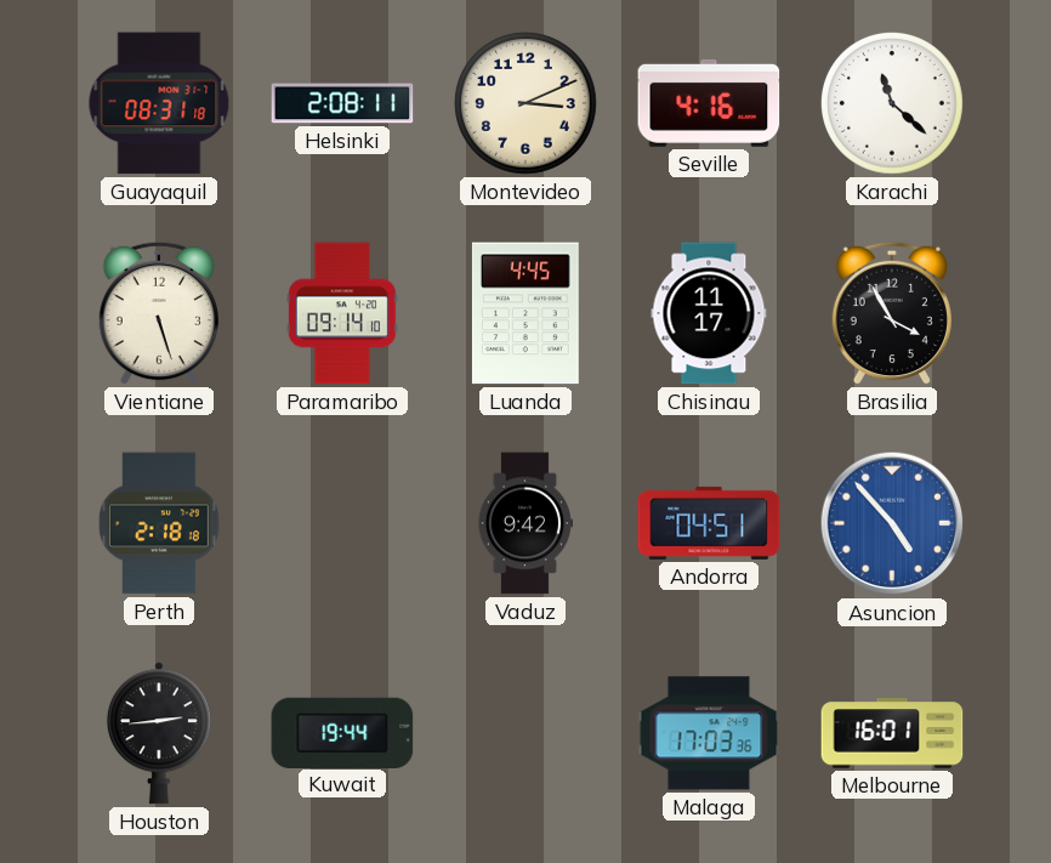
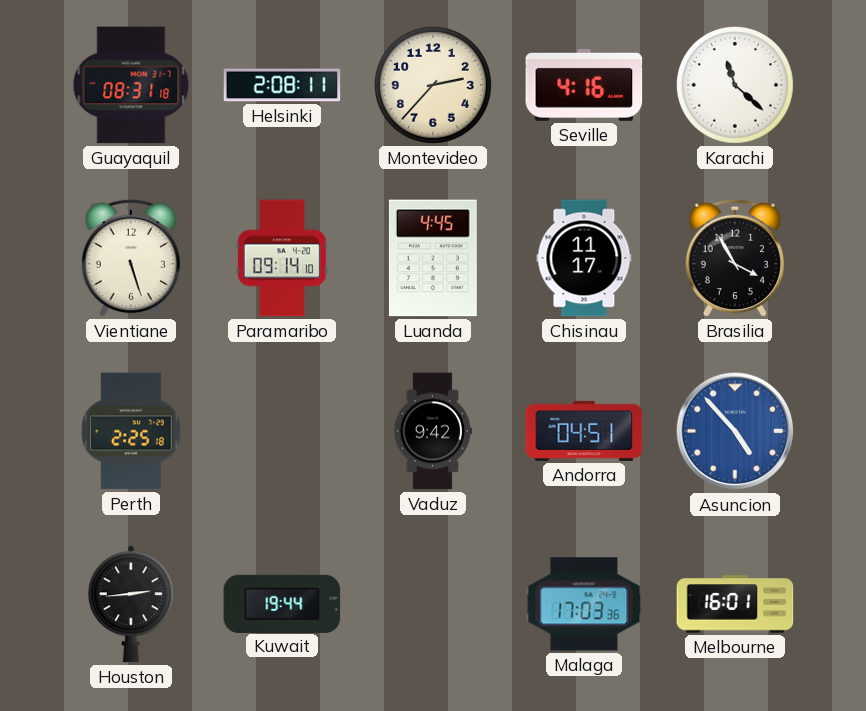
Montevideo: 3:11 -> 2:37 (433, 85)
Perth: 2:18 -> 2:25 (131, 431)
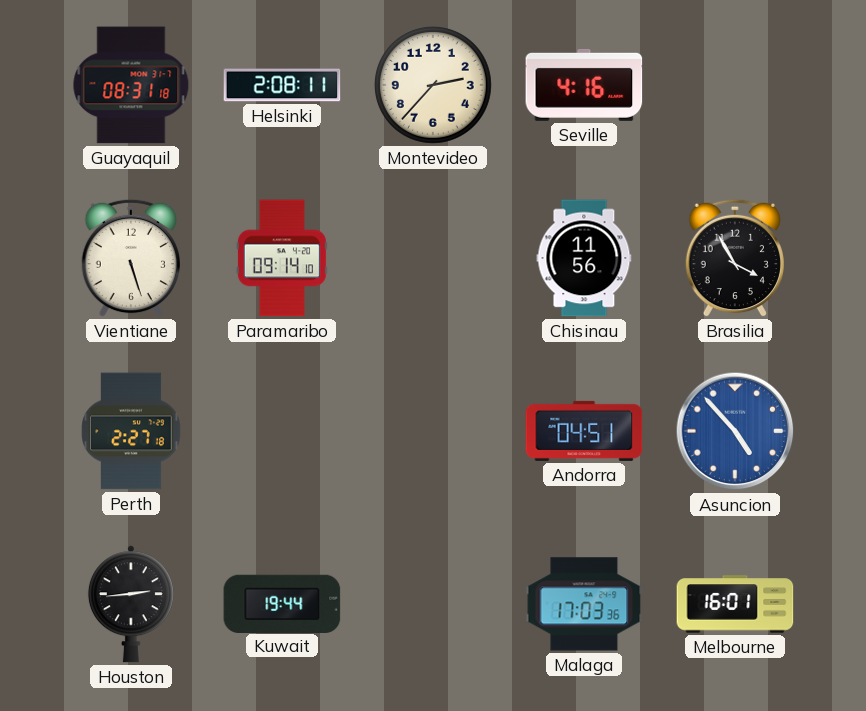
Karachi: 11:22 -> none (735, 85)
Luanda: 4:45 -> none (433, 258)
Chisinau: 11:17 -> 11:56 (584, 258)
Perth: 2:25 -> 2:27 (131, 431)
Vaduz: 9:42 -> none (432, 431)
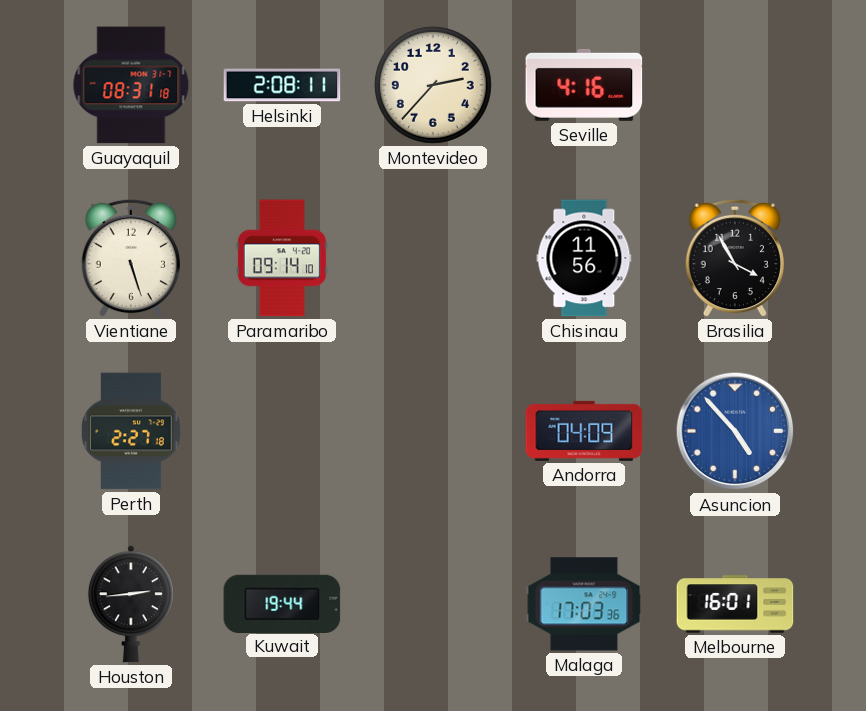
Andorra: 04:51 -> 04:09 (584, 431)
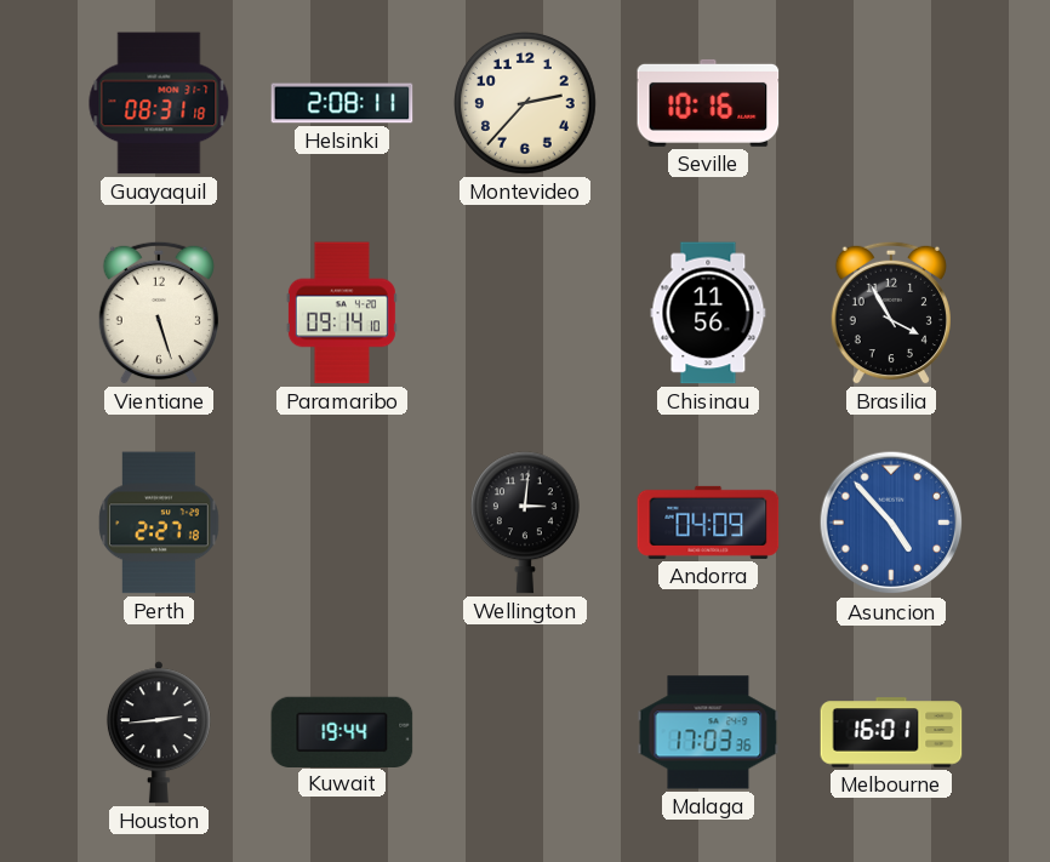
Seville: 4:16 -> 10:16 (708, 103)
Wellington: none -> 3:01 (525, 523)
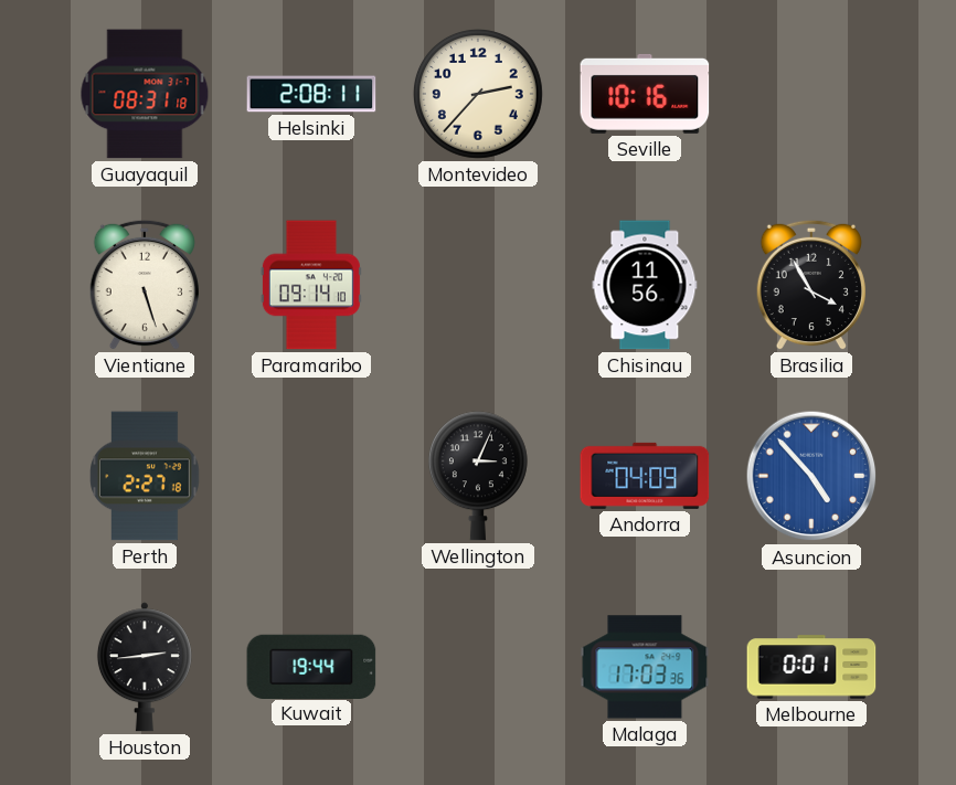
Wellington: 3:01 -> 3:04 (478, 476)
Melbourne: 16:01 -> 0:01 (811, 667)
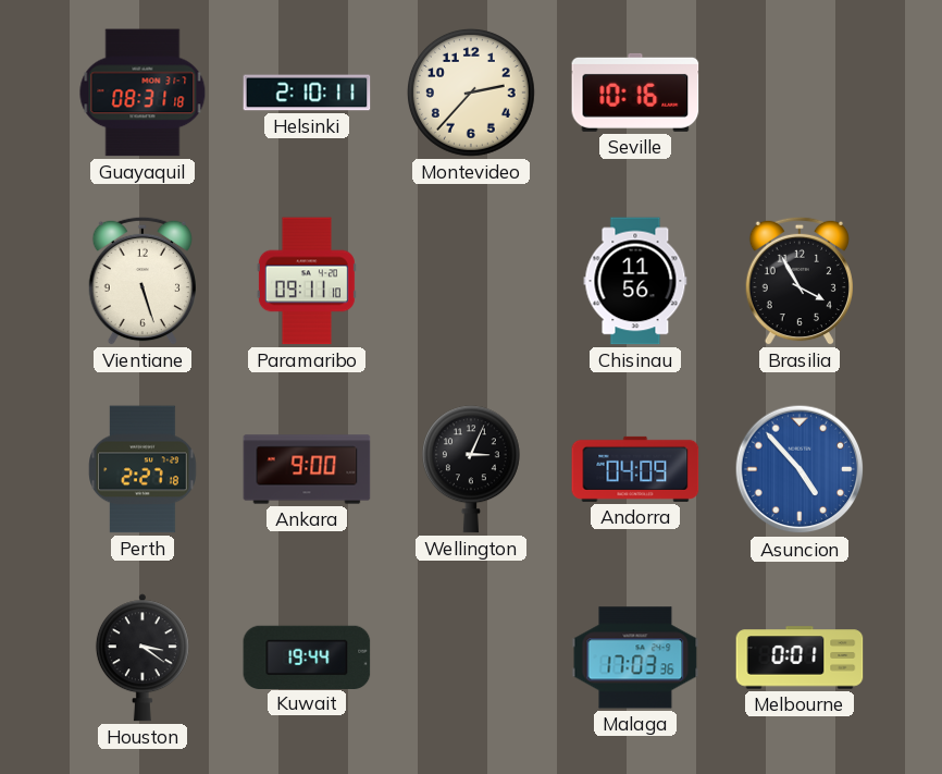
Helsinki: 2:08 -> 2:10 (307, 93)
Paramaribo: 09:14 -> 09:11 (307, 281)
Ankara: none -> 9:00 (307, 469)
Houston: 2:44 -> 3:21 (142, 658)
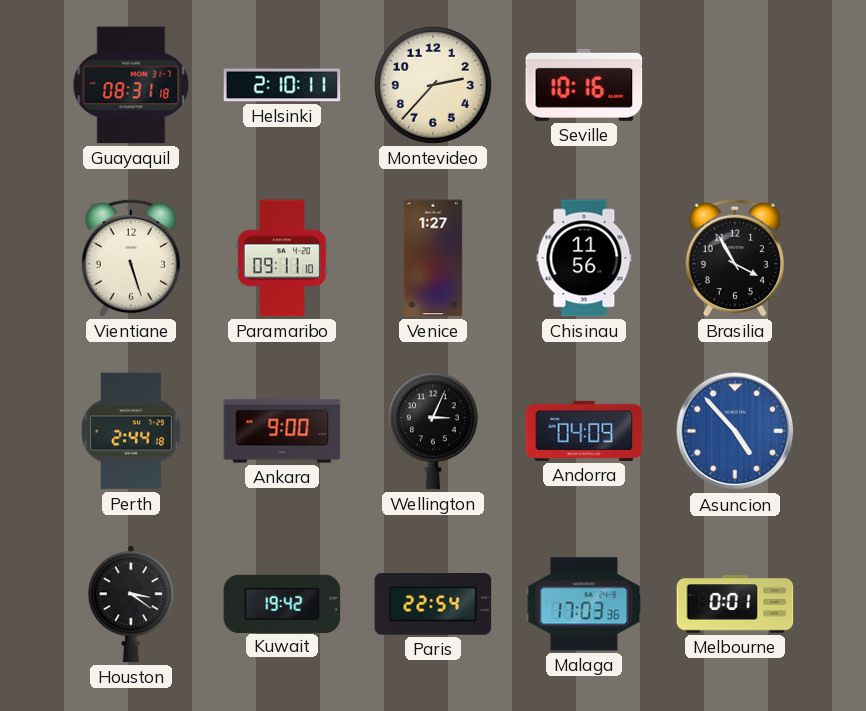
Venice: none -> 1:27 (433, 258)
Perth: 2:27 -> 2:44 (131, 431)
Kuwait: 19:44 -> 19:42 (282, 603)
Paris: none -> 22:54 (433, 605)
